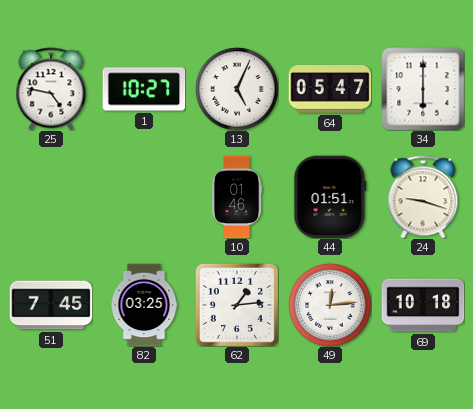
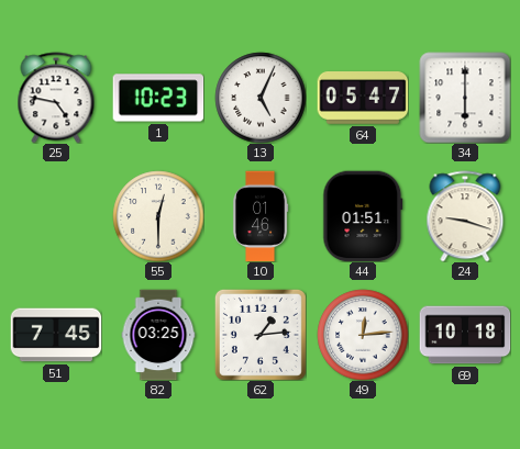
1: 10:27 -> 10:23 (158, 98)
55: none -> 12:30 (158, 216)
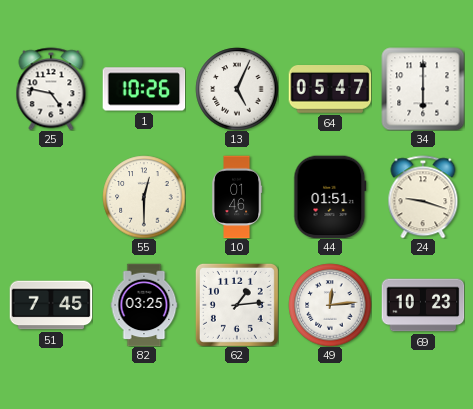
1: 10:23 -> 10:26 (144, 89)
69: 10:18 -> 10:23 (423, 305)
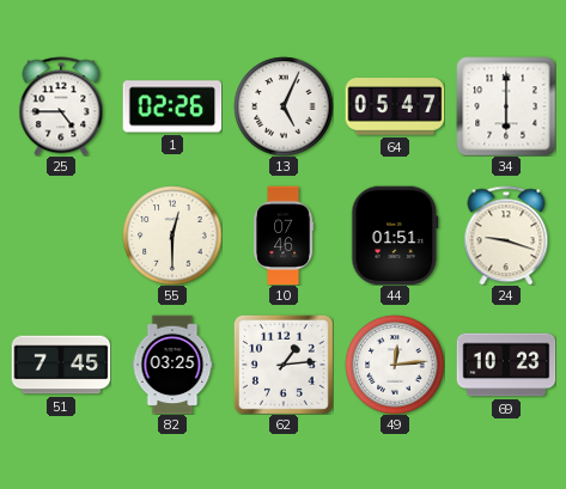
25: 4:47 -> 4:45 (61, 106)
1: 10:26 -> 02:26 (172, 106)
10: 01:46 -> 07:46 (284, 236)
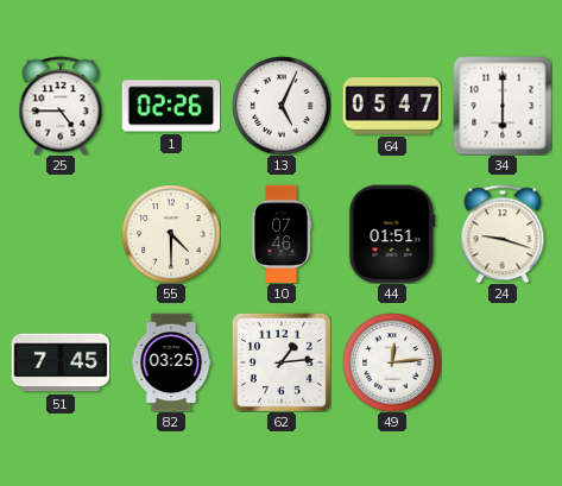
55: 12:30 -> 4:30 (171, 234)
69: 10:23 -> none (506, 365)
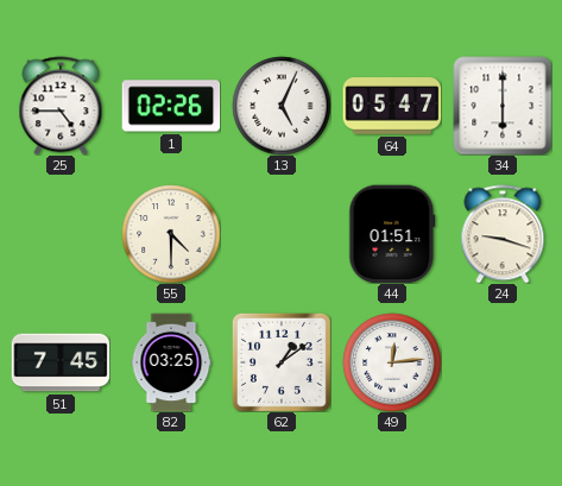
10: 07:46 -> none (282, 234)
62: 1:14 -> 1:09 (282, 362)
